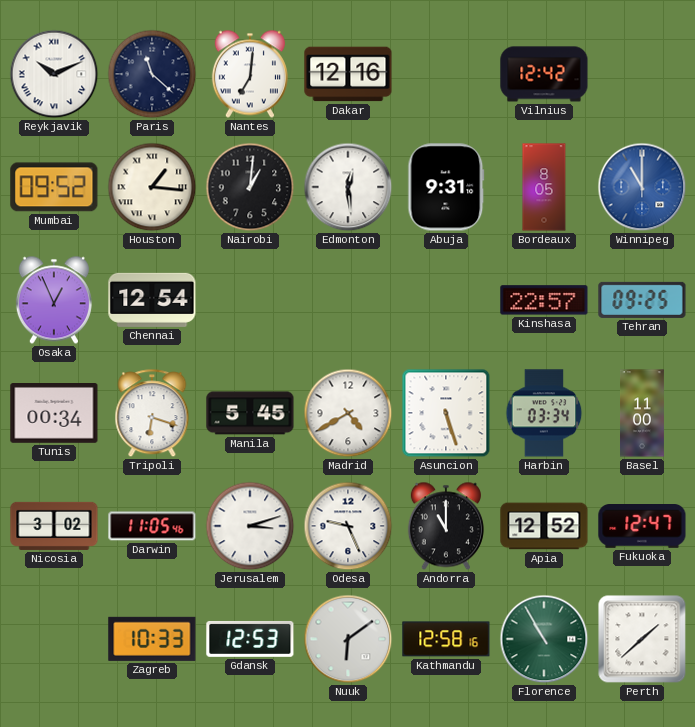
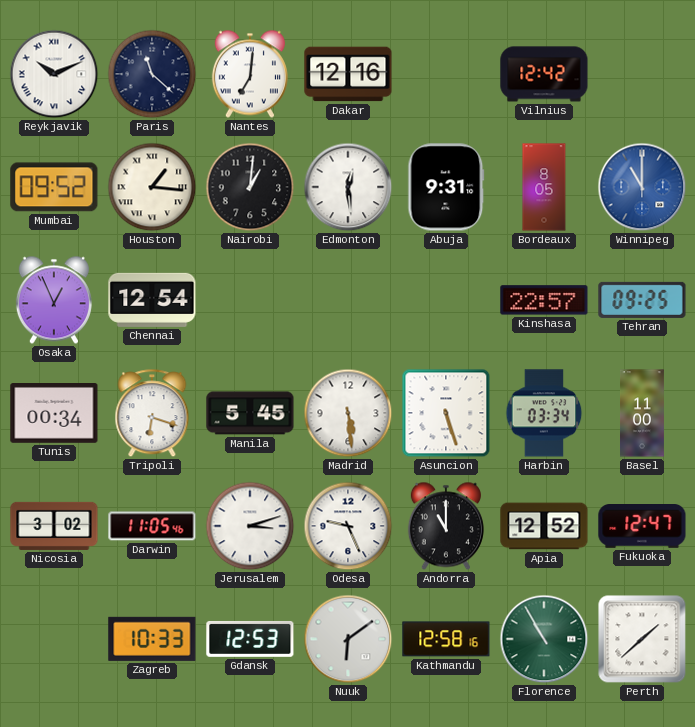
Madrid: 4:40 -> 5:29 (348, 413)
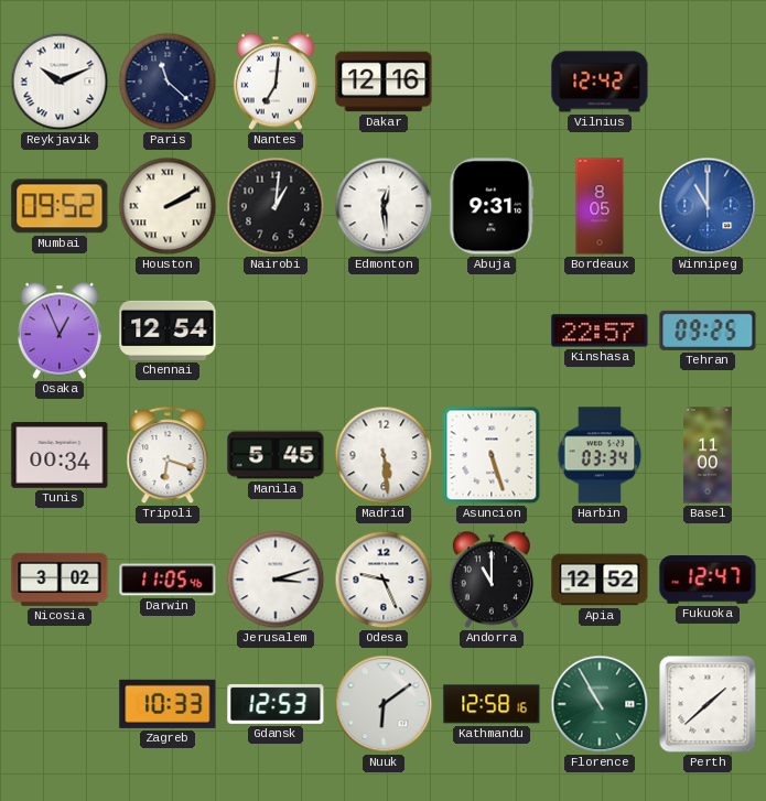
Houston: 1:16 -> 2:10 (168, 206)
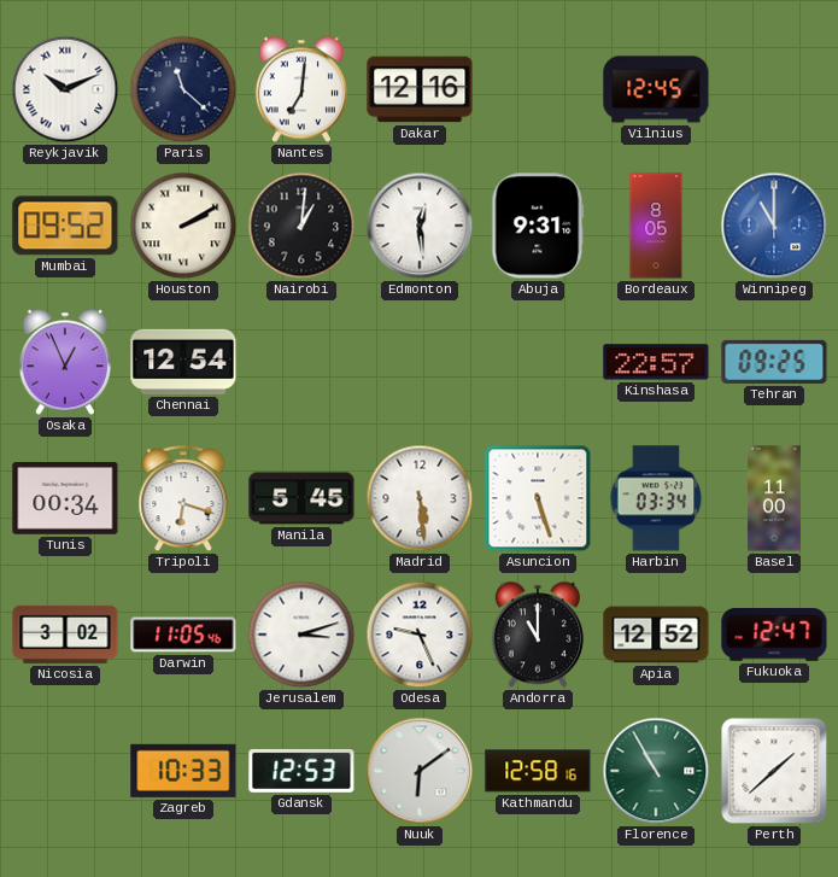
Vilnius: 12:42 -> 12:45 (656, 89)
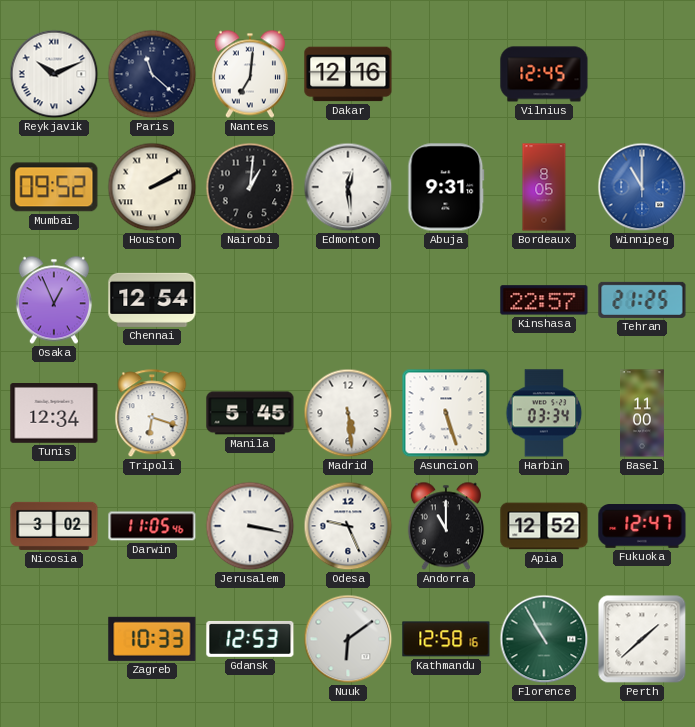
Tehran: 09:25 -> 21:25 (642, 300)
Tunis: 00:34 -> 12:34 (54, 414)
Jerusalem: 3:12 -> 3:17 (250, 526)
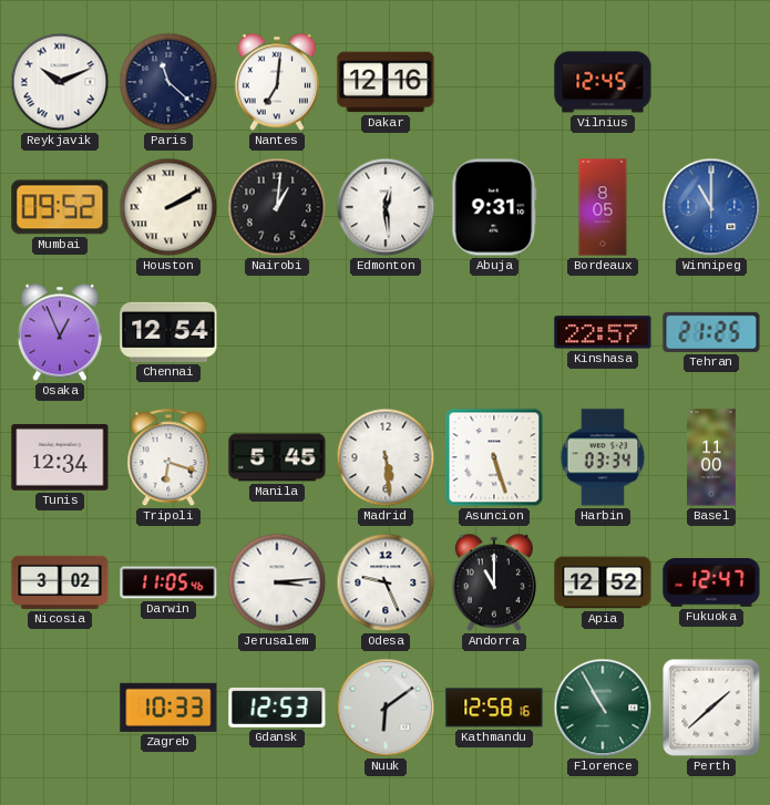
Jerusalem: 3:17 -> 3:14 (277, 582)
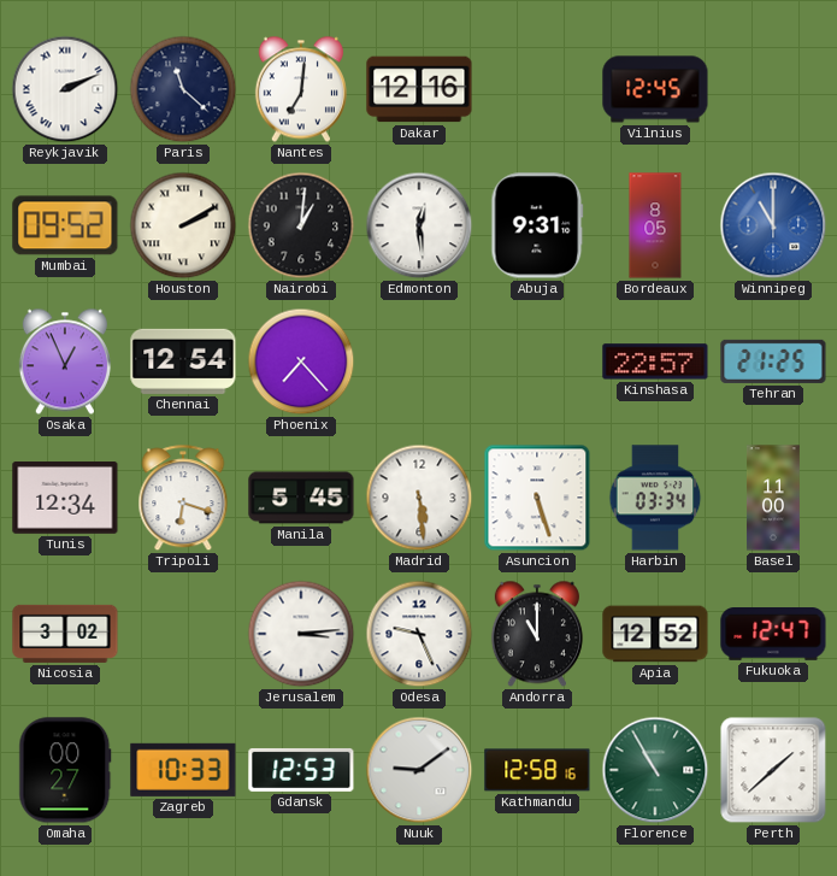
Reykjavik: 10:11 -> 2:11 (65, 89)
Phoenix: none -> 7:23 (301, 361)
Darwin: 11:05 -> none (168, 582)
Omaha: none -> 00:27 (65, 770)
Nuuk: 6:09 -> 9:09 (419, 770)
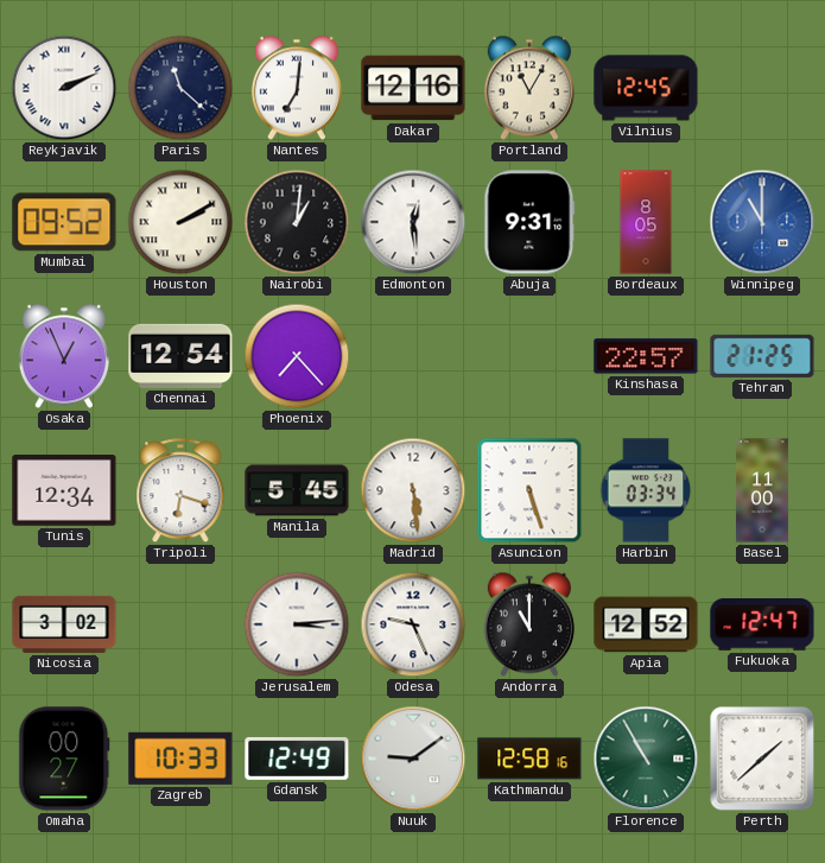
Portland: none -> 11:05 (529, 88)
Gdansk: 12:53 -> 12:49 (297, 759)
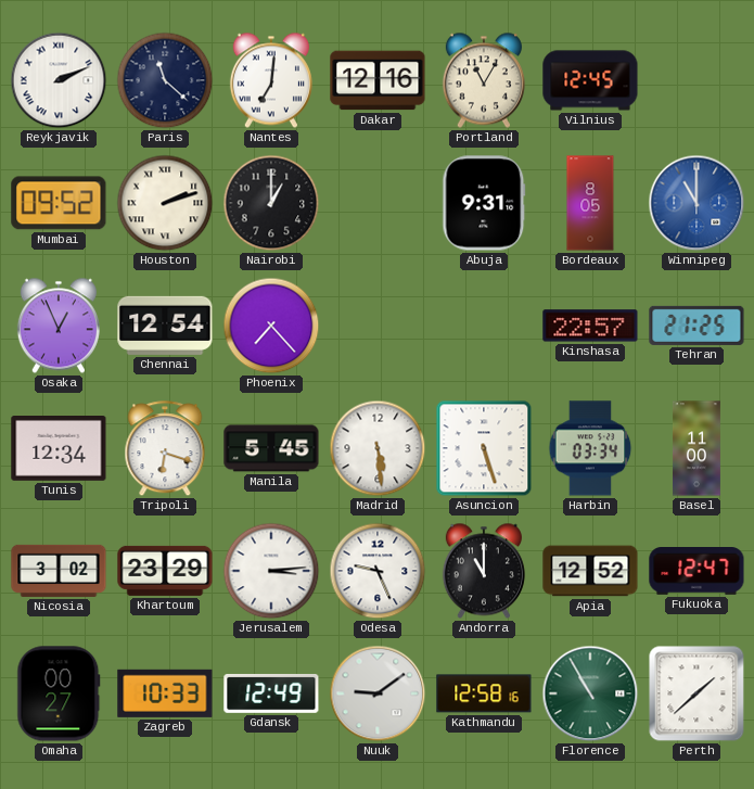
Houston: 2:10 -> 2:12 (165, 203)
Nairobi: 1:01 -> 1:00 (271, 203)
Edmonton: 12:29 -> none (413, 222)
Khartoum: none -> 23:29 (165, 571)
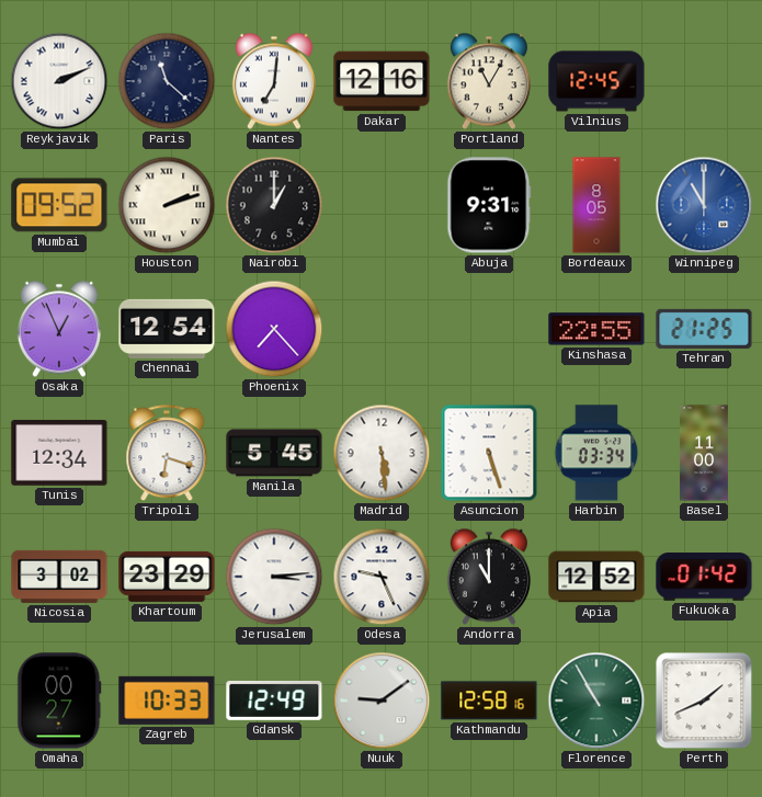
Kinshasa: 22:57 -> 22:55 (596, 329)
Fukuoka: 12:47 -> 01:42 (704, 578)
Perth: 1:38 -> 1:41 (704, 701)
